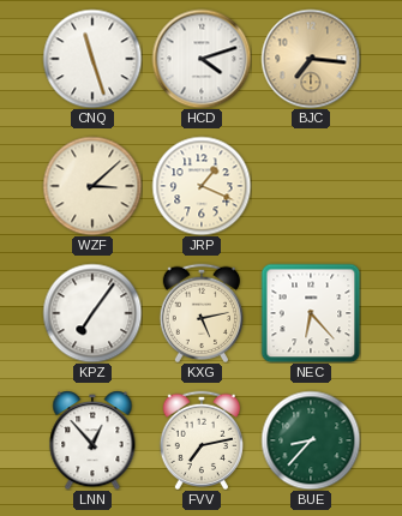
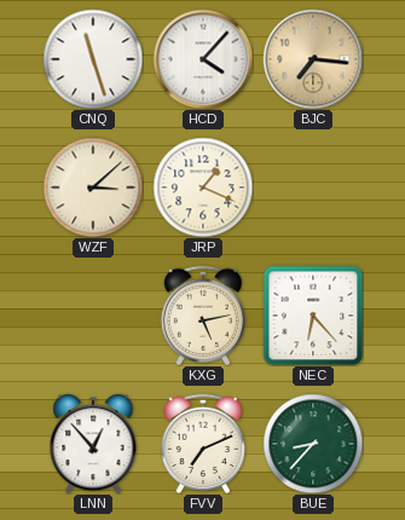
HCD: 4:12 -> 4:07 (203, 59)
KPZ: 7:06 -> none (92, 313)
FVV: 7:13 -> 7:11 (202, 444)
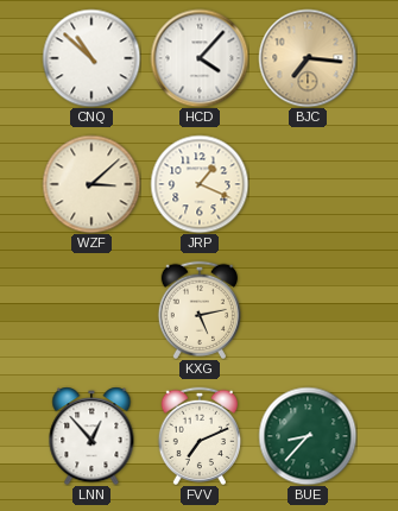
CNQ: 11:27 -> 10:52 (91, 58)
NEC: 6:23 -> none (313, 316)
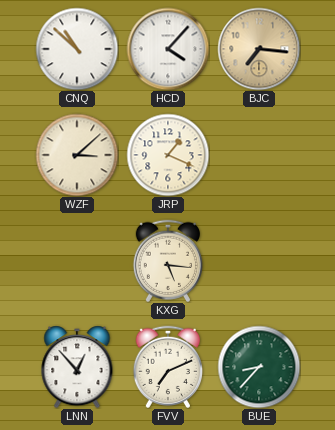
KXG: 5:13 -> 5:16 (167, 261)
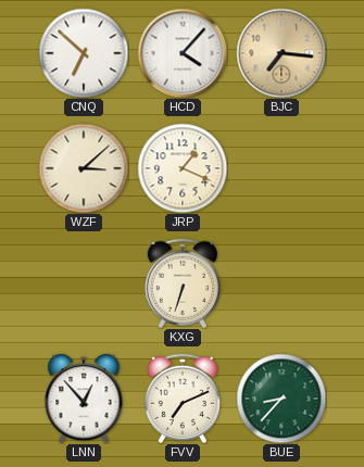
CNQ: 10:52 -> 6:52 (84, 53)
KXG: 5:16 -> 6:33 (181, 283)
